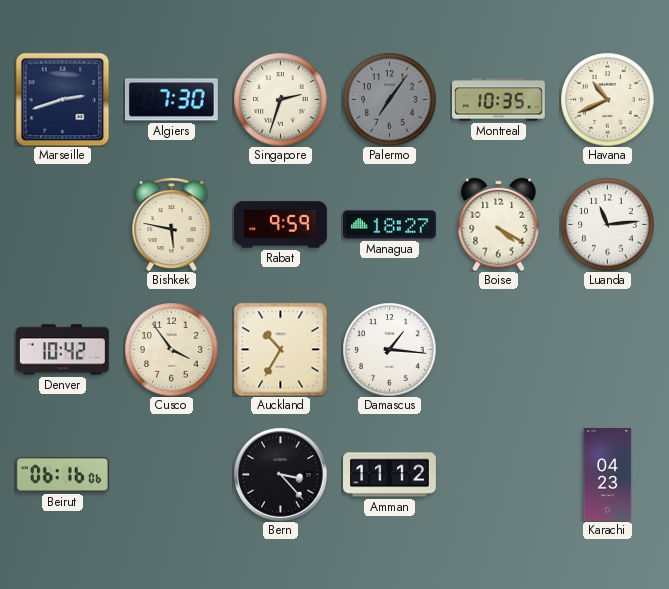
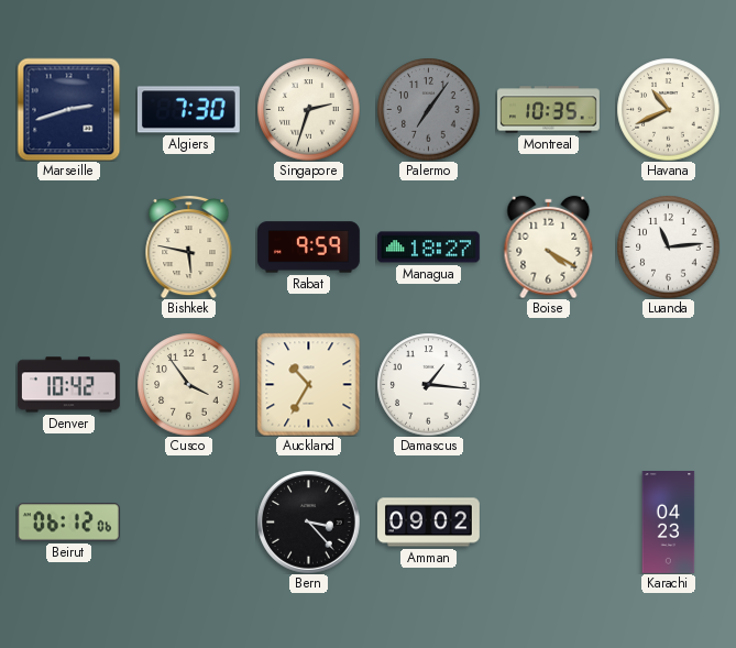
Beirut: 06:16 -> 06:12 (68, 523)
Amman: 11:12 -> 09:02 (429, 523)
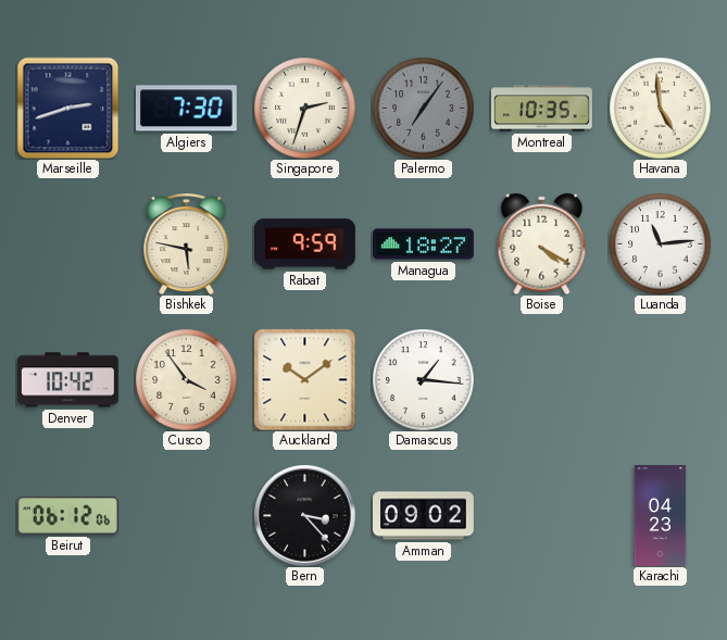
Havana: 10:41 -> 4:59 (660, 108)
Auckland: 10:35 -> 10:09 (304, 379)
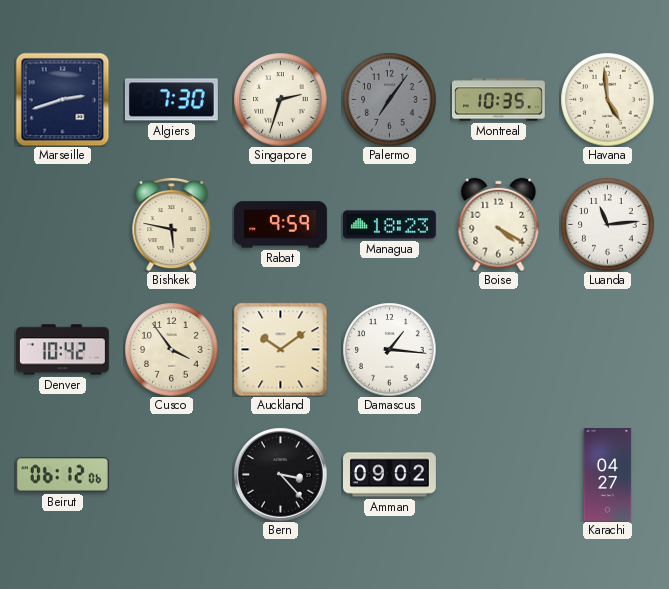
Managua: 18:27 -> 18:23 (390, 225)
Karachi: 04:23 -> 04:27 (608, 475)
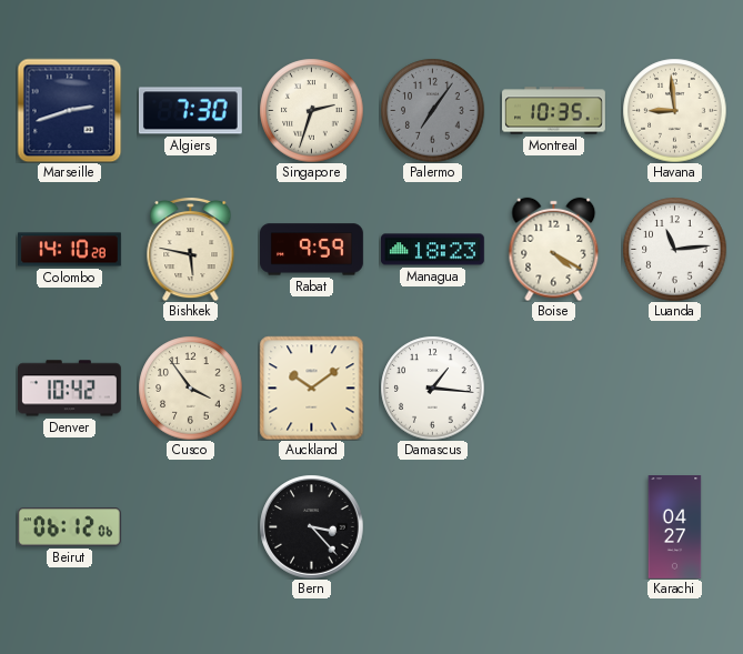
Havana: 4:59 -> 8:59 (674, 110)
Colombo: none -> 14:10 (70, 250)
Amman: 09:02 -> none (390, 475)
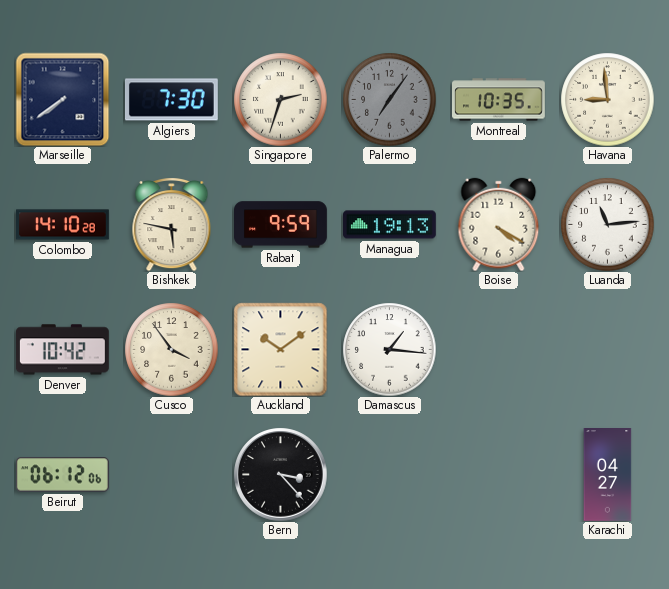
Marseille: 2:42 -> 7:39 (62, 99)
Managua: 18:23 -> 19:13 (390, 225)
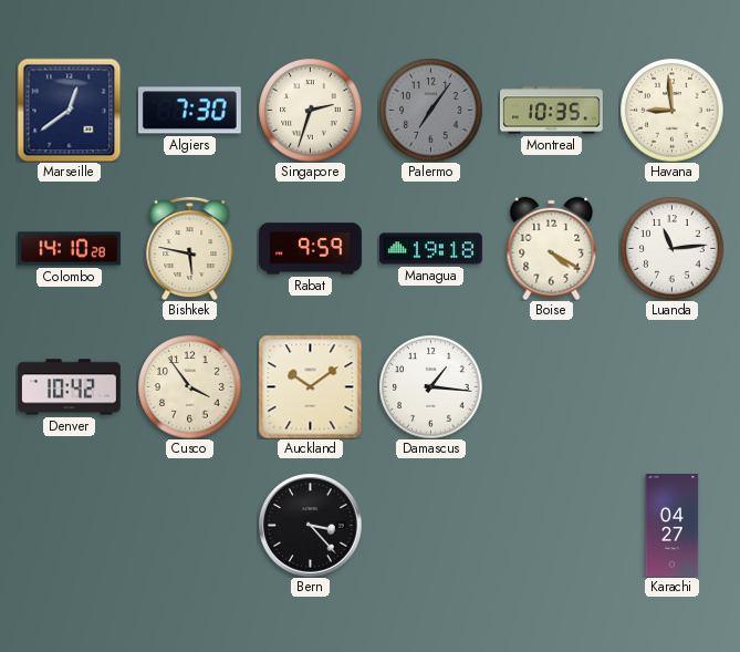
Marseille: 7:39 -> 12:39 (69, 110)
Managua: 19:13 -> 19:18 (431, 249)
Beirut: 06:12 -> none (62, 475)
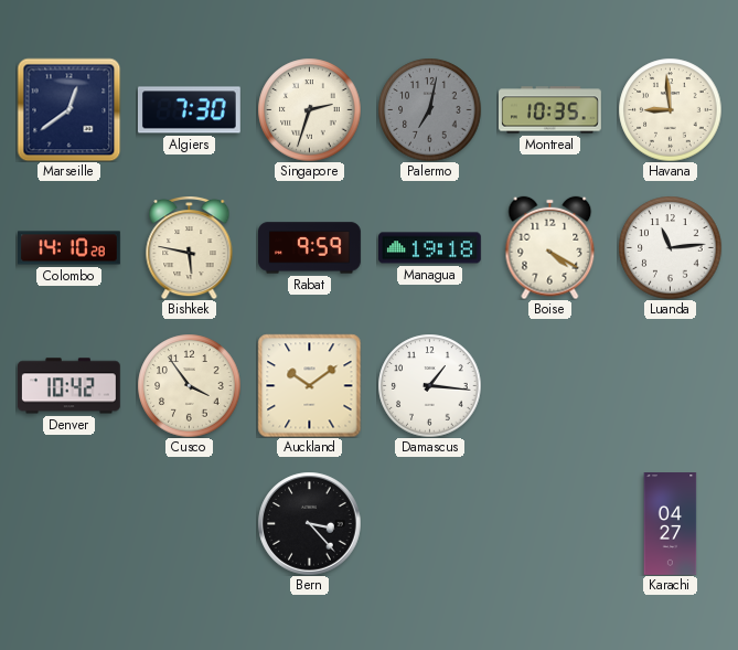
Palermo: 7:06 -> 7:02 (429, 109)
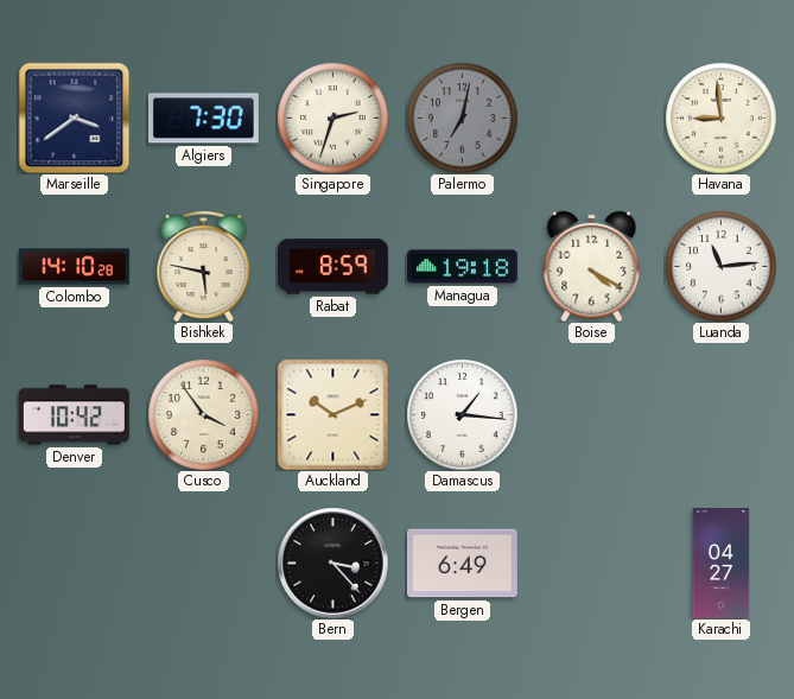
Marseille: 12:39 -> 3:39 (74, 117)
Montreal: 10:35 -> none (550, 110)
Rabat: 9:59 -> 8:59 (334, 267)
Auckland: 10:09 -> 10:11 (332, 414)
Bergen: none -> 6:49 (462, 564)
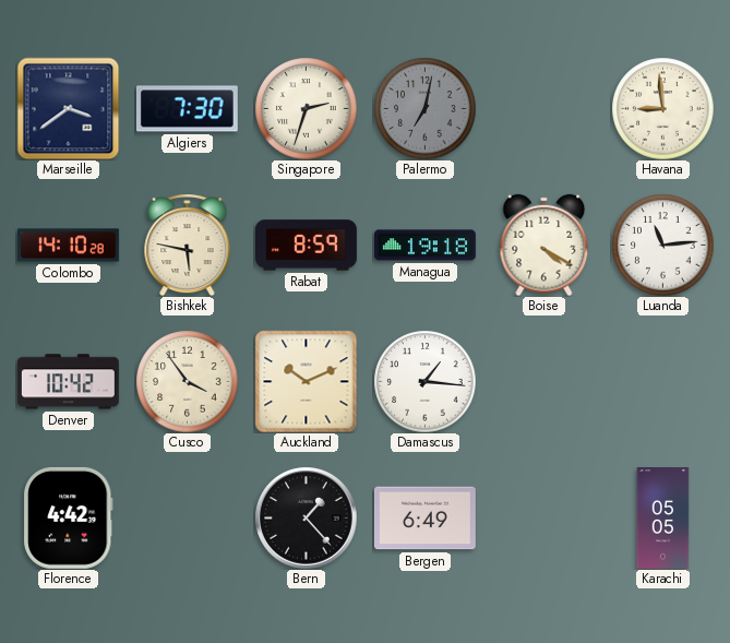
Florence: none -> 4:42 (69, 517)
Bern: 3:23 -> 1:23 (306, 517)
Karachi: 04:27 -> 05:05 (663, 519)
